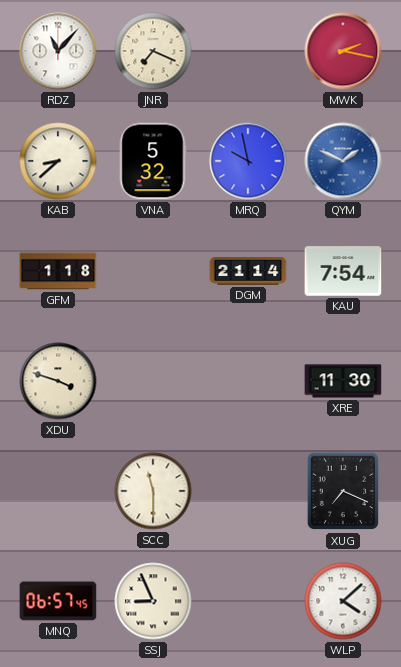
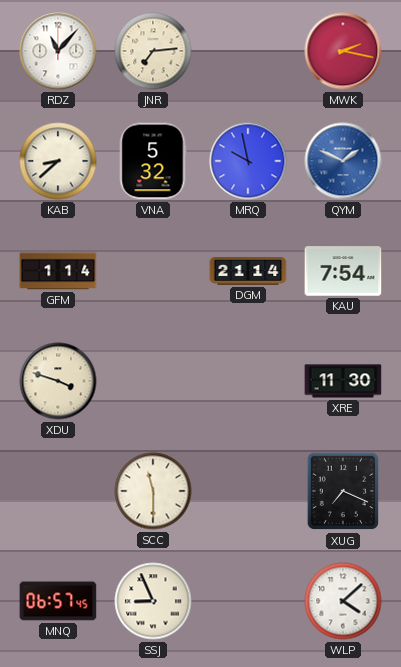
JNR: 7:19 -> 7:14 (153, 51)
GFM: 1:18 -> 1:14 (58, 271)
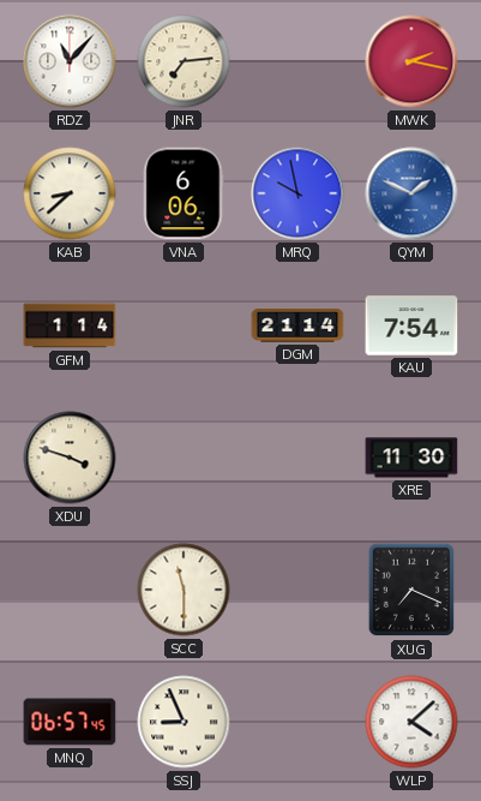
VNA: 5:32 -> 6:06 (184, 193)
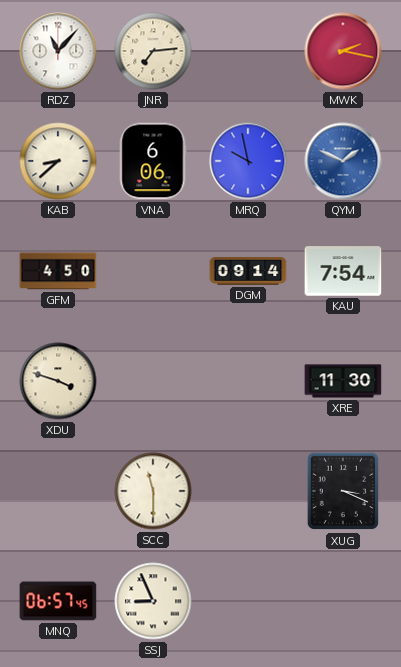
GFM: 1:14 -> 4:50 (58, 271)
DGM: 21:14 -> 09:14 (248, 272)
XUG: 7:19 -> 3:19 (342, 491)
WLP: 4:08 -> none (411, 722)
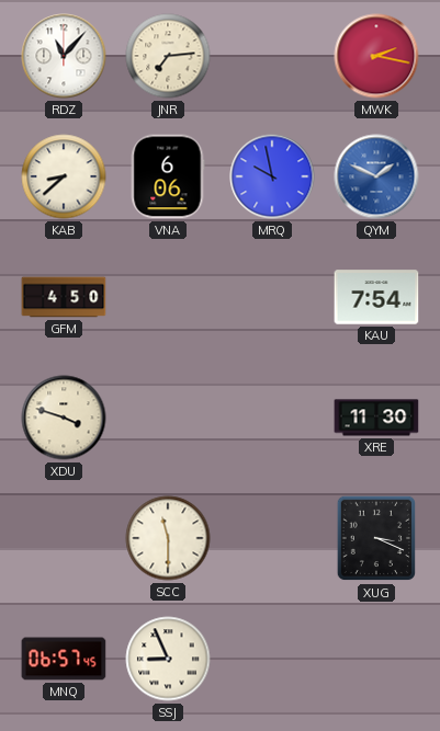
DGM: 09:14 -> none (248, 272)
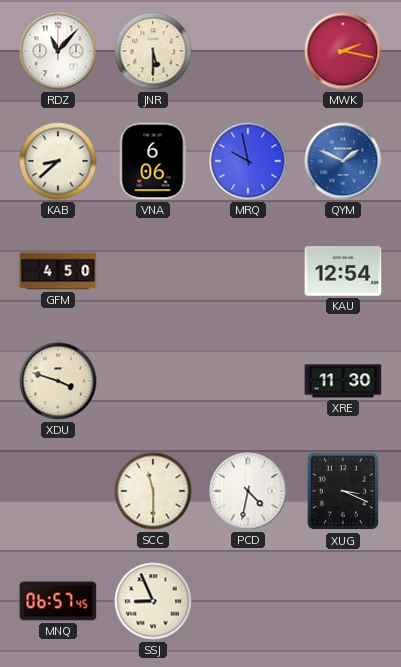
JNR: 7:14 -> 5:30 (153, 51)
KAU: 7:54 -> 12:54 (343, 271)
PCD: none -> 4:32 (248, 491)
